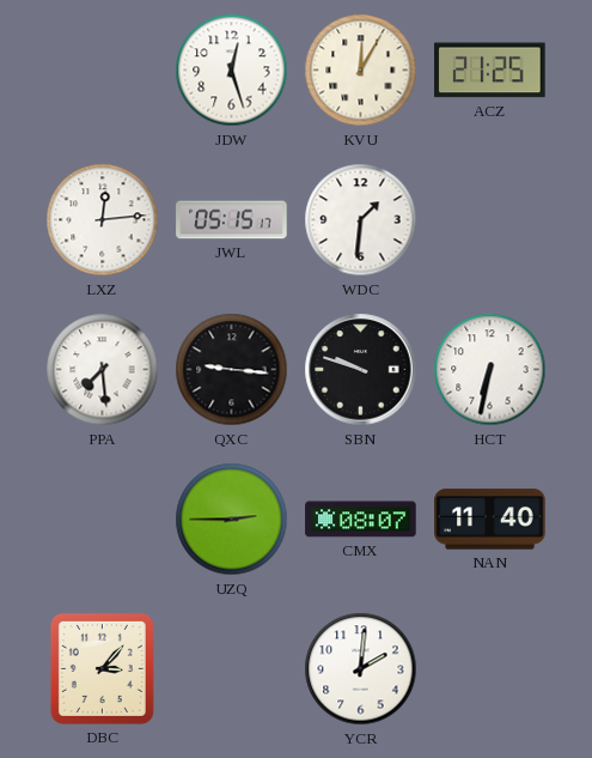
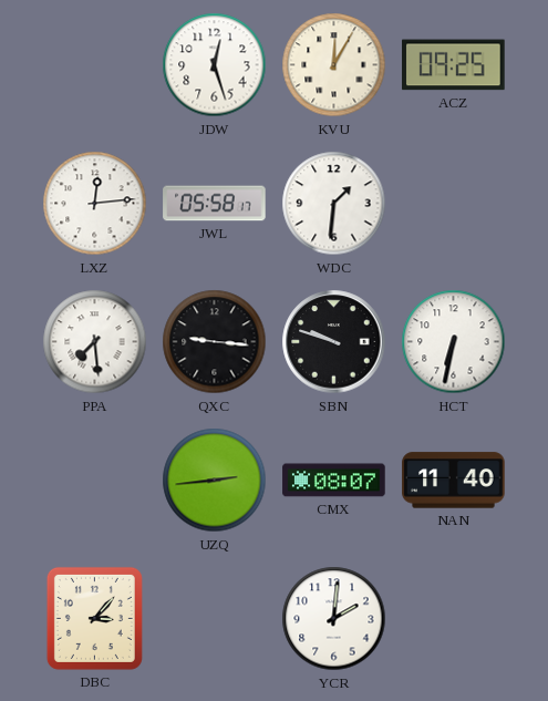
ACZ: 21:25 -> 09:25 (454, 65)
JWL: 05:15 -> 05:58 (215, 204)
UZQ: 2:45 -> 2:44 (215, 481)
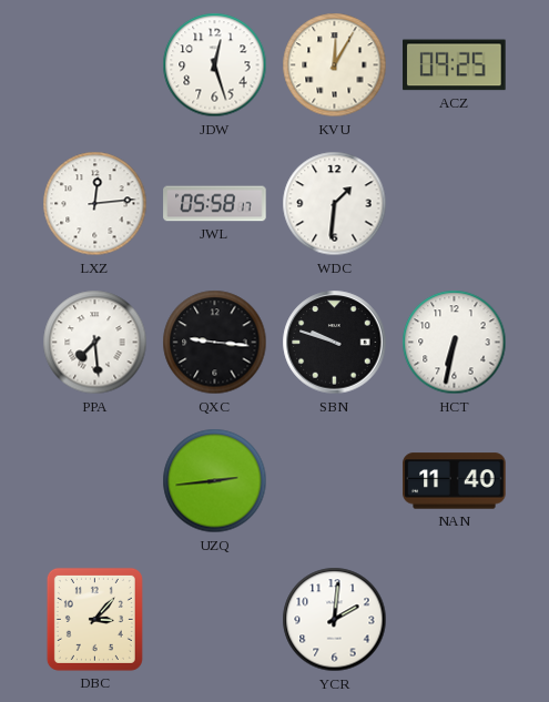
CMX: 08:07 -> none (334, 481)
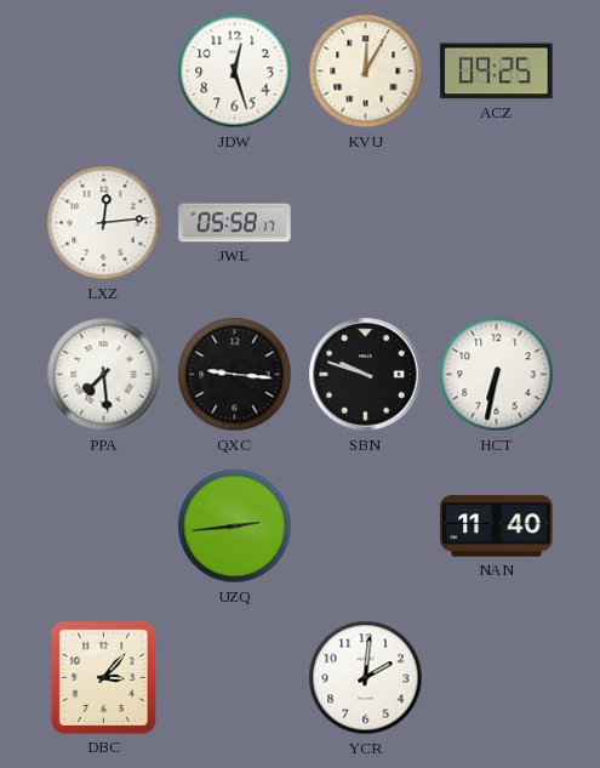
WDC: 1:31 -> none (335, 204)
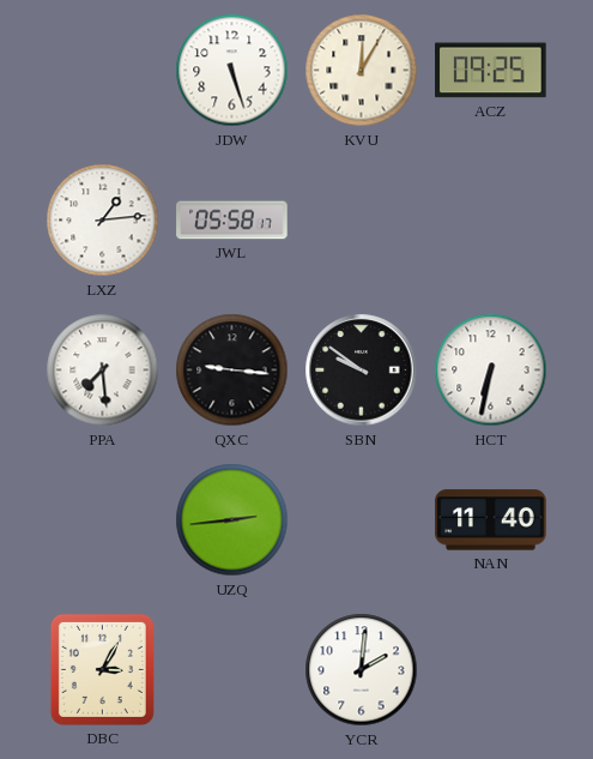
JDW: 12:27 -> 5:27 (232, 71)
LXZ: 12:14 -> 1:14 (103, 221)
SBN: 9:48 -> 9:51 (362, 371)
DBC: 3:07 -> 3:05 (102, 669)
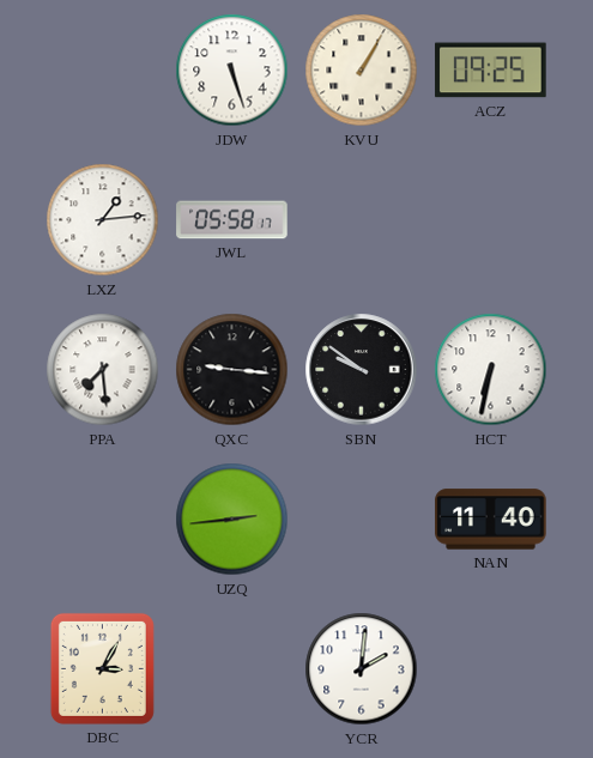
KVU: 12:05 -> 1:05 (362, 71)
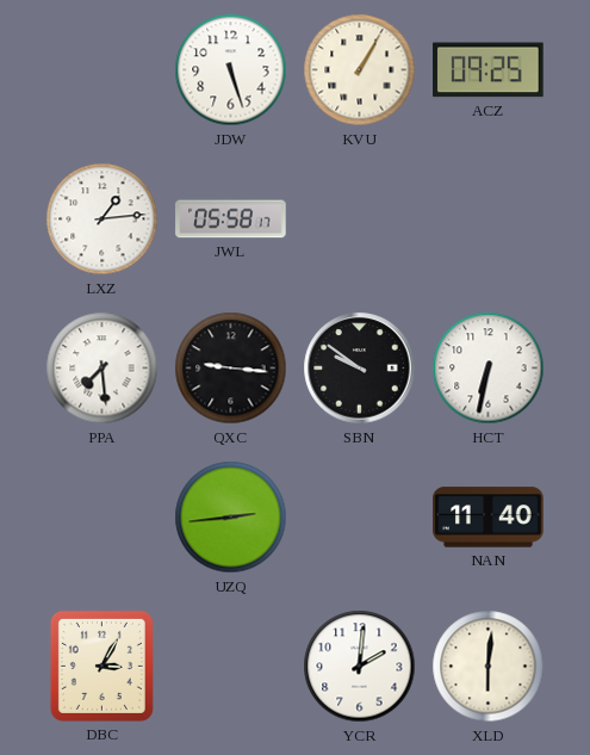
XLD: none -> 6:01 (489, 667)
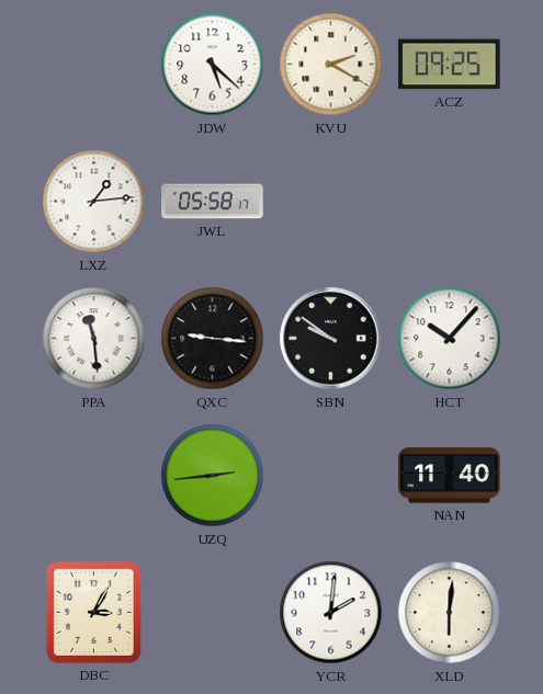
JDW: 5:27 -> 5:22 (213, 65)
KVU: 1:05 -> 2:20 (331, 65)
PPA: 7:29 -> 11:29 (94, 339)
HCT: 6:32 -> 10:07 (450, 339)
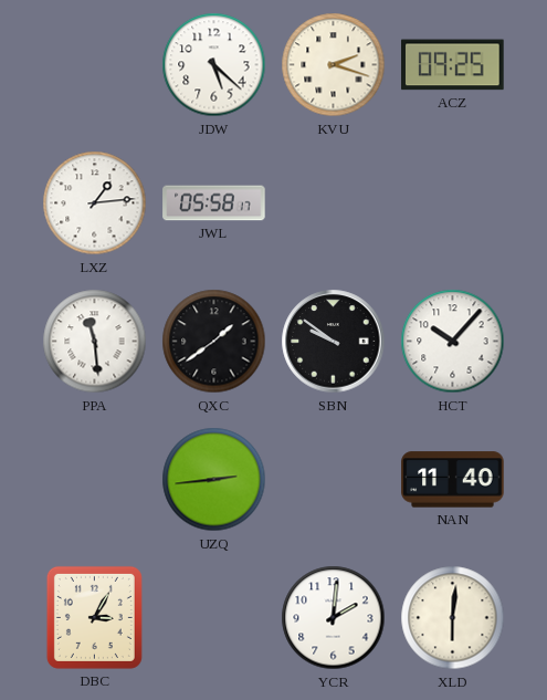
KVU: 2:20 -> 2:18 (334, 65)
QXC: 9:16 -> 1:39 (214, 342)
